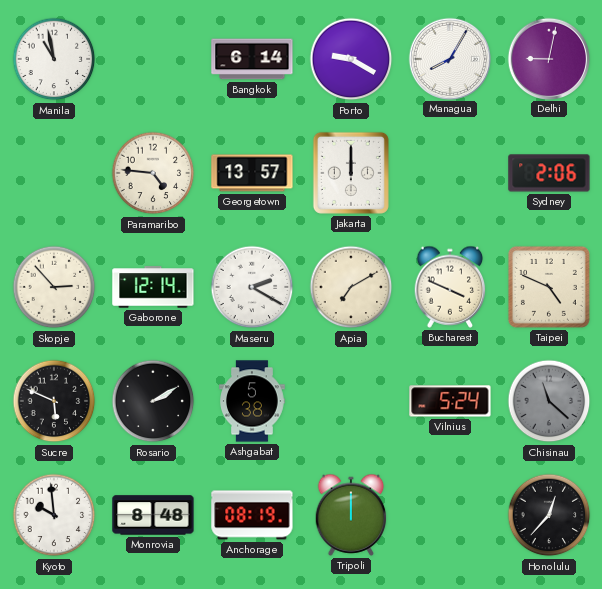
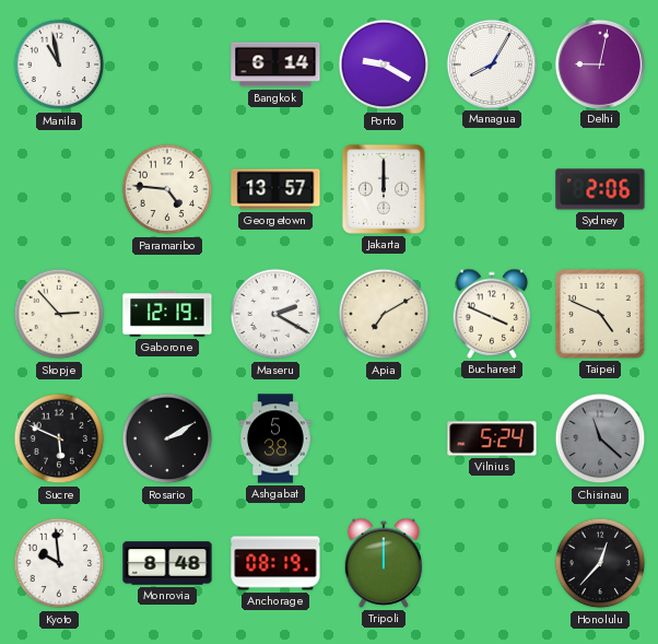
Gaborone: 12:14 -> 12:19 (167, 314)
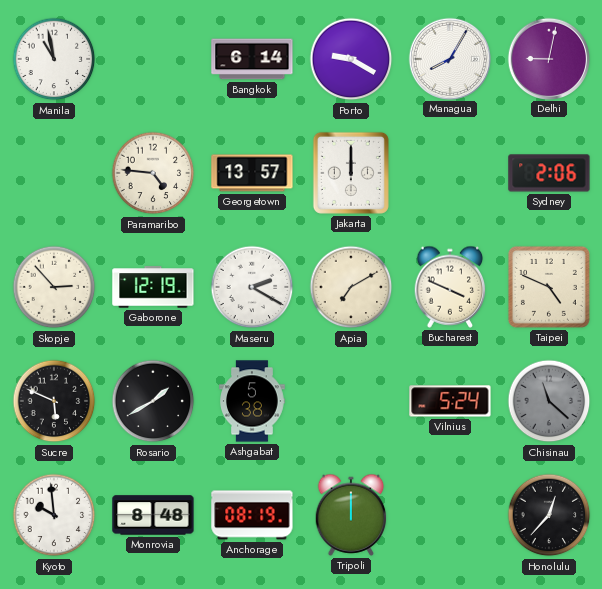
Rosario: 2:10 -> 1:40 (153, 401)
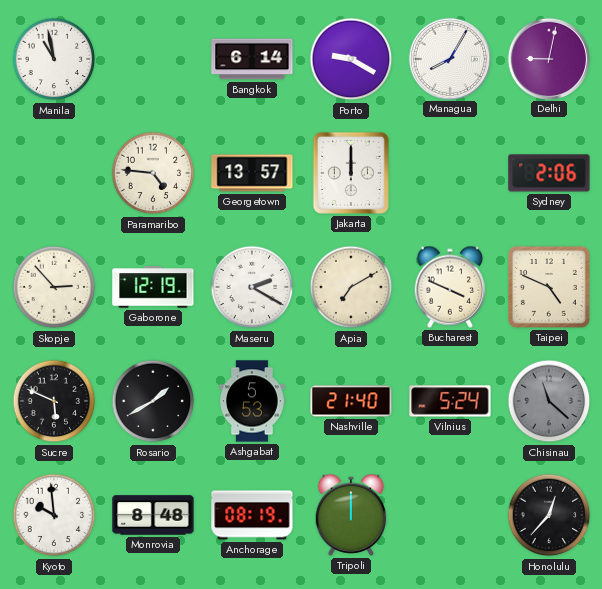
Ashgabat: 5:38 -> 5:53 (252, 401)
Nashville: none -> 21:40 (351, 401)
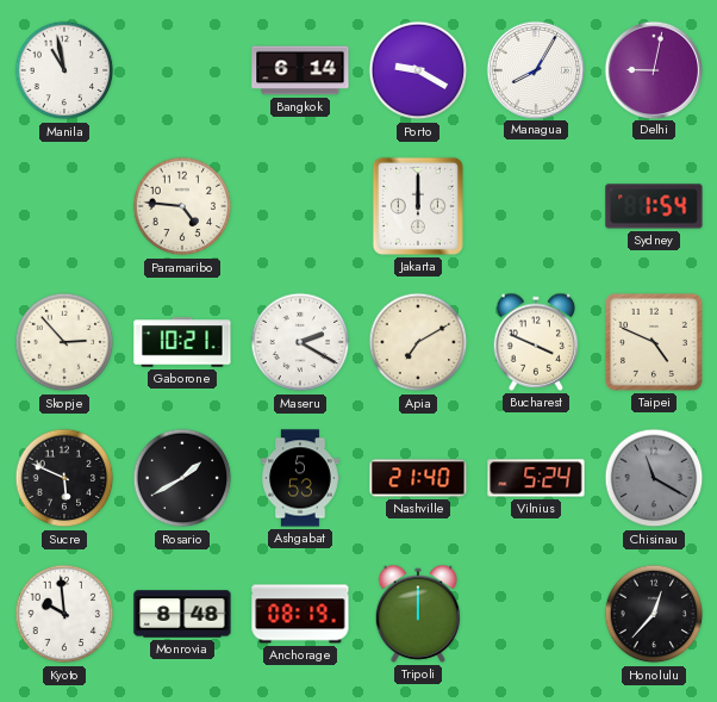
Georgetown: 13:57 -> none (252, 173)
Sydney: 2:06 -> 1:54 (654, 206)
Gaborone: 12:19 -> 10:21 (182, 342)
Chisinau: 11:22 -> 11:20 (654, 478)
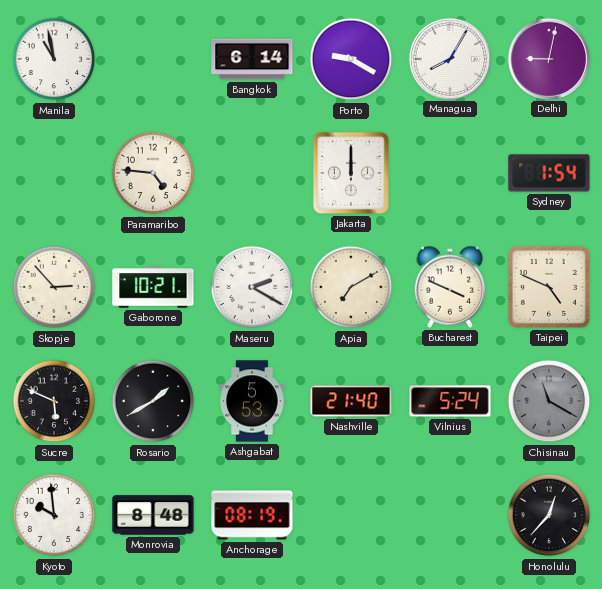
Tripoli: 12:00 -> none (418, 614)
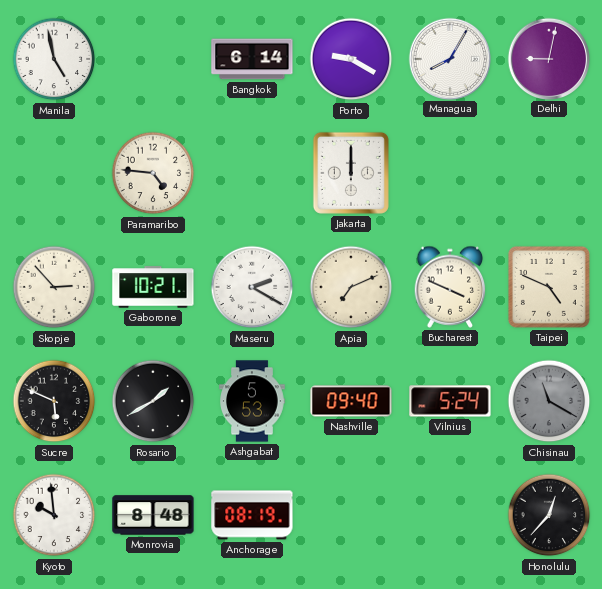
Manila: 10:58 -> 4:58 (54, 59)
Sydney: 1:54 -> none (549, 173)
Apia: 7:10 -> 7:11 (351, 287)
Nashville: 21:40 -> 09:40 (351, 401)
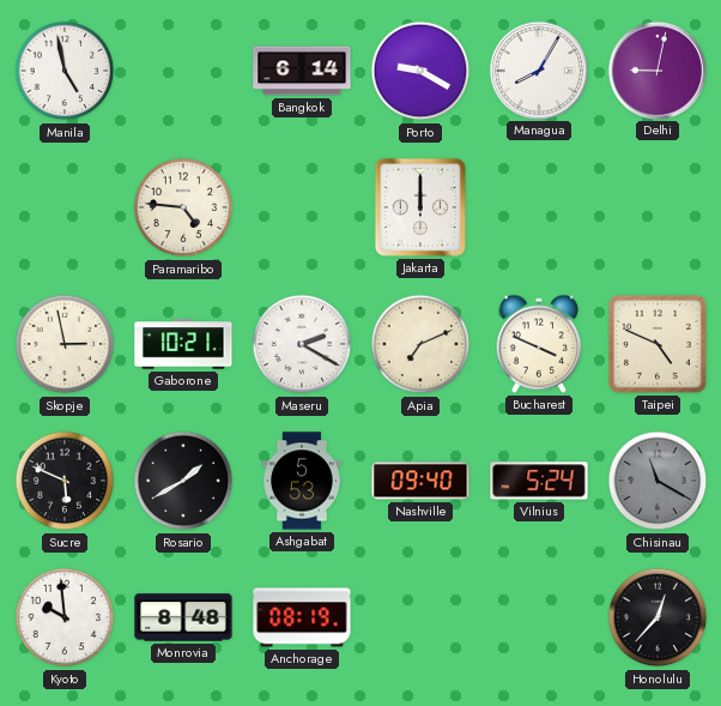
Skopje: 2:53 -> 2:58 (65, 344)
